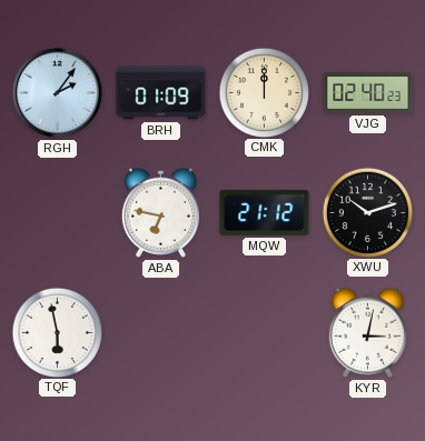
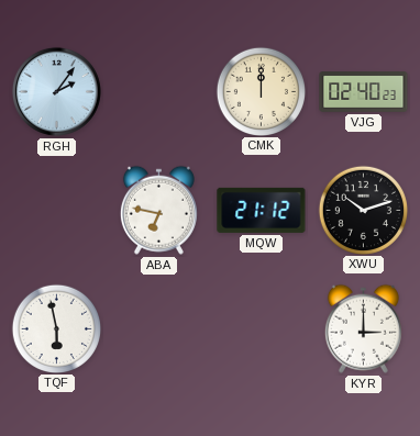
BRH: 01:09 -> none (161, 93)
KYR: 3:02 -> 3:00 (363, 328)
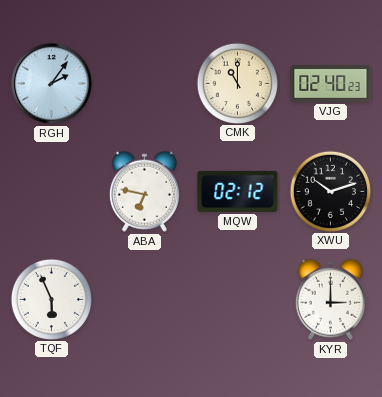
CMK: 12:00 -> 11:00 (237, 83)
MQW: 21:12 -> 02:12 (238, 191)
TQF: 5:58 -> 5:56 (51, 299)
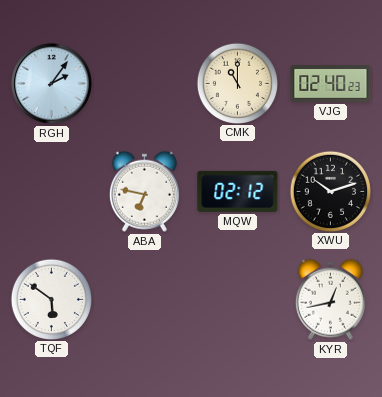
TQF: 5:56 -> 5:51 (51, 299)
KYR: 3:00 -> 12:43 (330, 299)
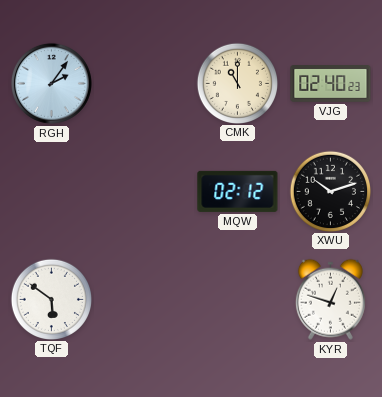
ABA: 6:47 -> none (144, 191)
KYR: 12:43 -> 12:48 (330, 299)
